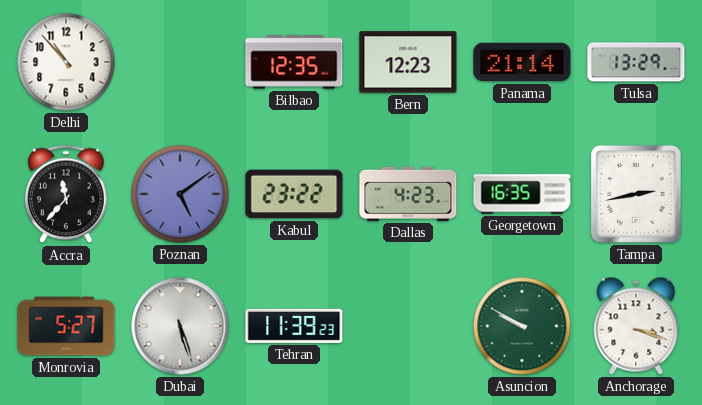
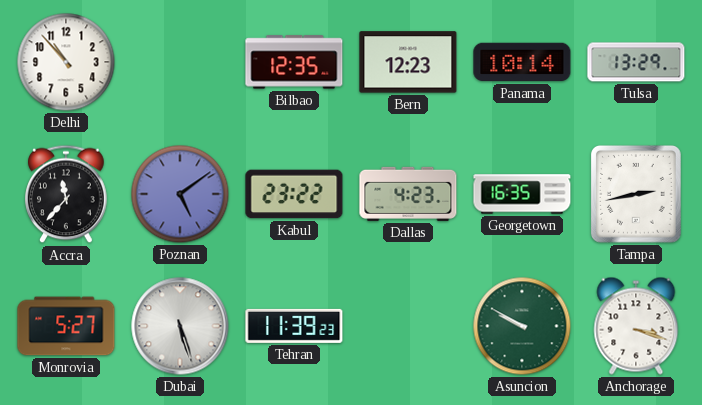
Panama: 21:14 -> 10:14 (522, 62)
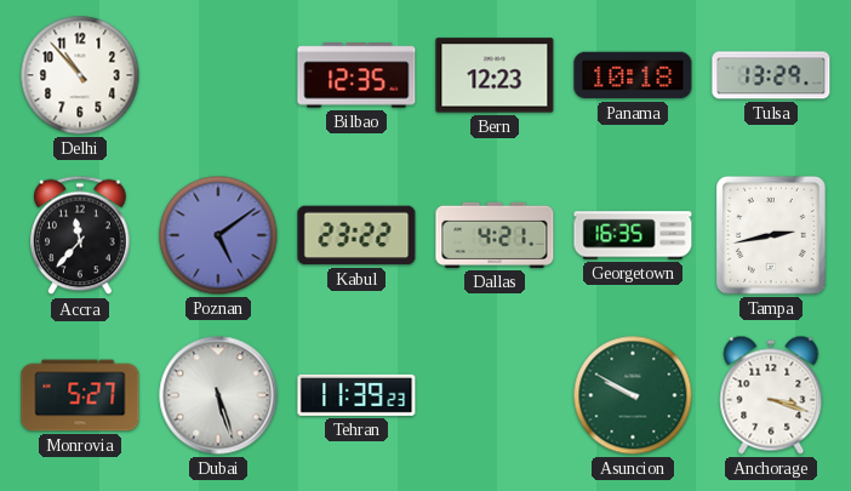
Panama: 10:14 -> 10:18 (633, 75)
Dallas: 4:23 -> 4:21 (495, 235)
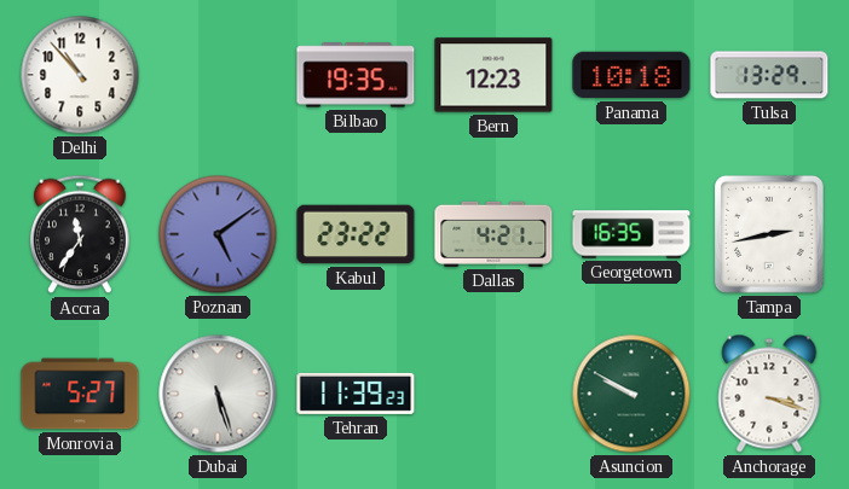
Bilbao: 12:35 -> 19:35 (356, 75)
Accra: 11:37 -> 11:36 (80, 234)
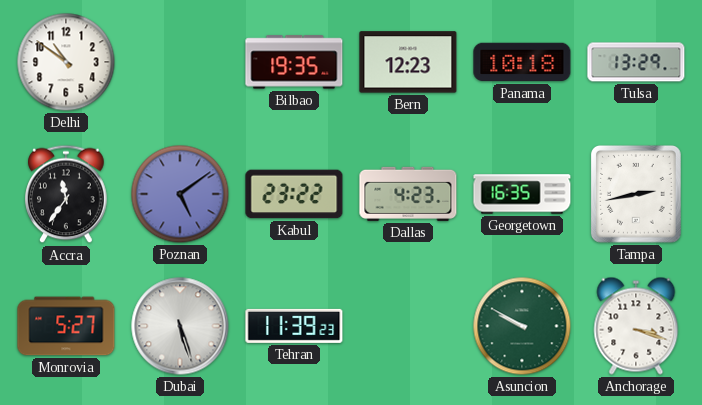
Delhi: 10:53 -> 10:51 (66, 62)
Dallas: 4:21 -> 4:23 (408, 194)
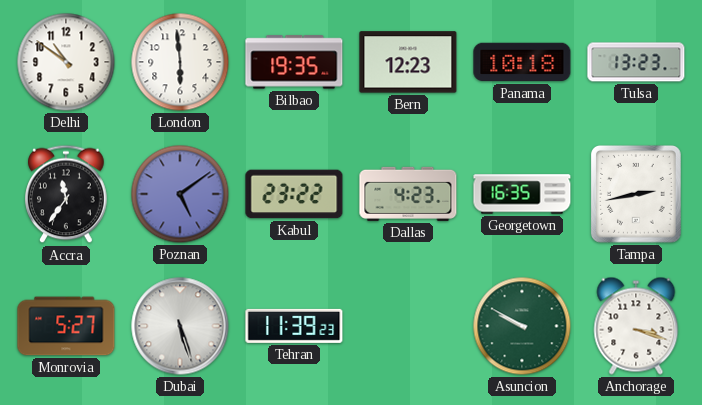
London: none -> 5:59 (180, 62)
Tulsa: 13:29 -> 13:23 (636, 62)
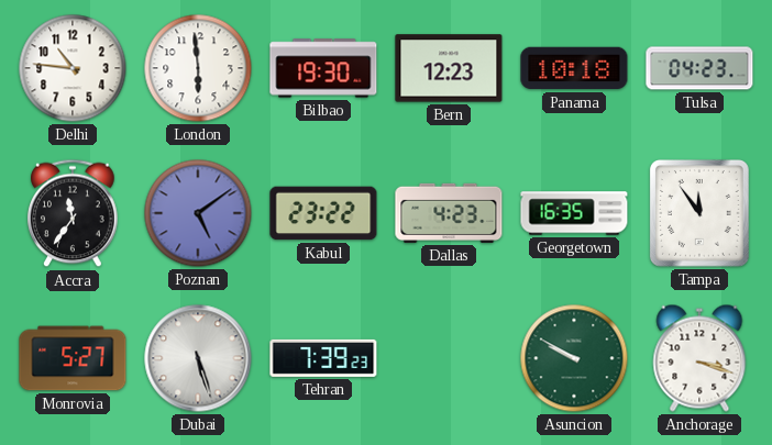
Delhi: 10:51 -> 10:46 (73, 68)
Bilbao: 19:35 -> 19:30 (323, 68)
Tulsa: 13:23 -> 04:23 (699, 68)
Tampa: 2:43 -> 11:54 (699, 214)
Tehran: 11:39 -> 7:39 (323, 358)
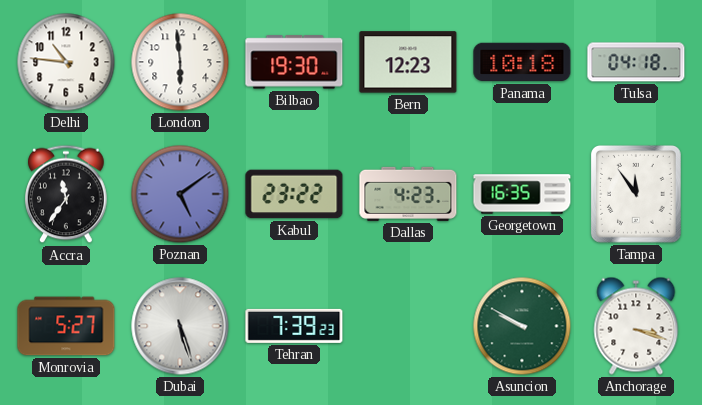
Tulsa: 04:23 -> 04:18 (636, 62)
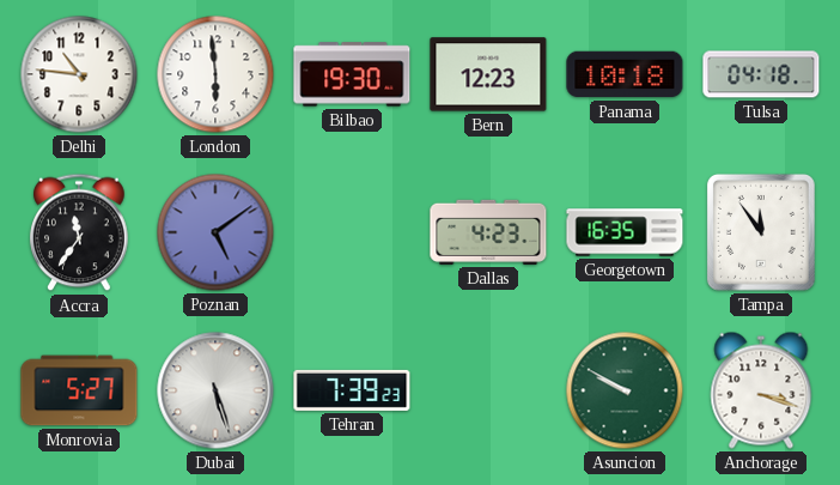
Kabul: 23:22 -> none (294, 194)
